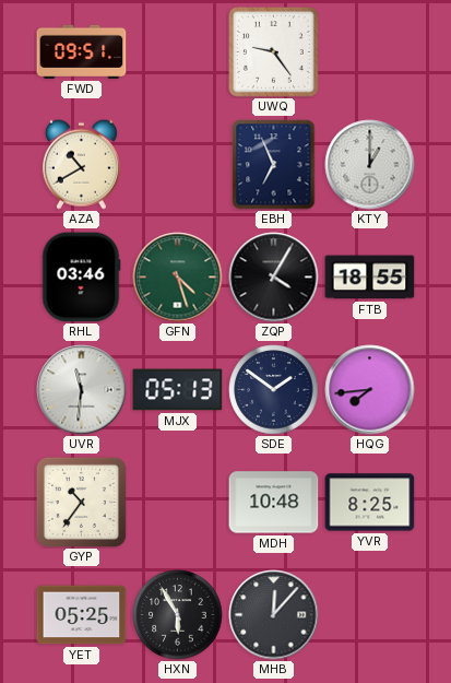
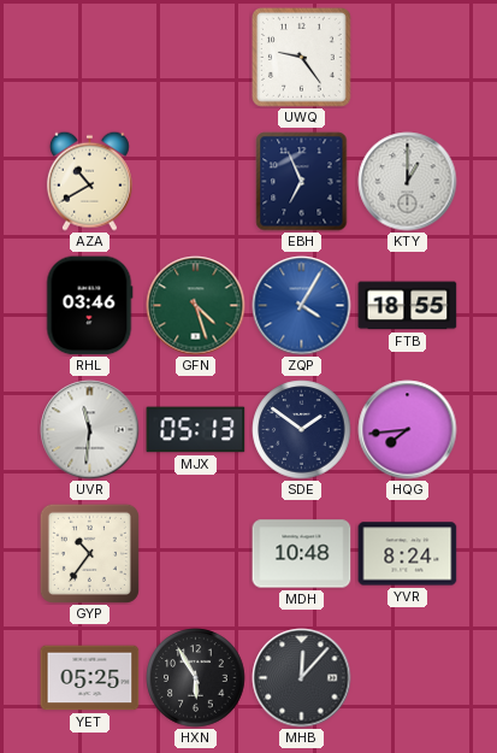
FWD: 09:51 -> none (82, 51)
ZQP dial: black -> blue (302, 306)
YVR: 8:25 -> 8:24 (408, 554)
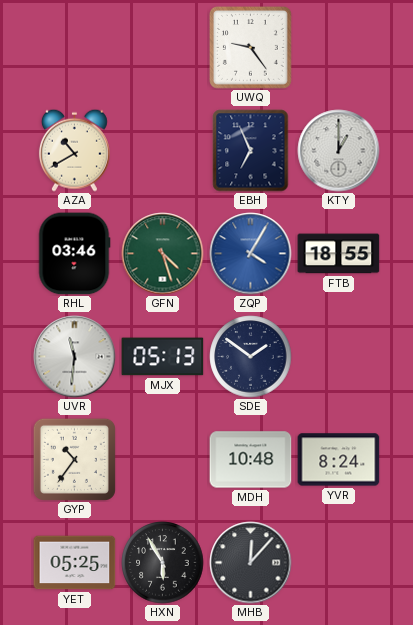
HQG: 7:44 -> none (408, 430)
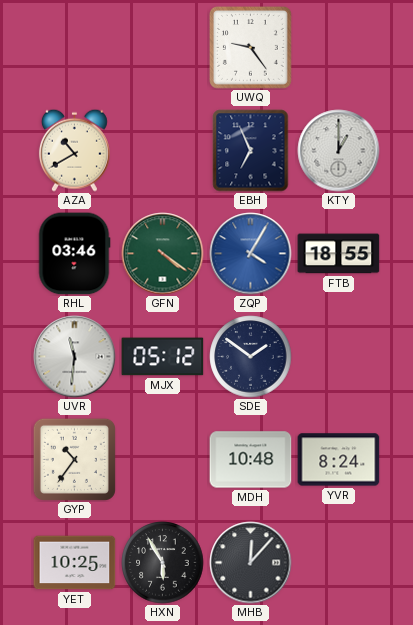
GFN: 4:27 -> 4:21 (163, 254)
MJX: 05:13 -> 05:12 (163, 357)
YET: 05:25 -> 10:25 (75, 563)
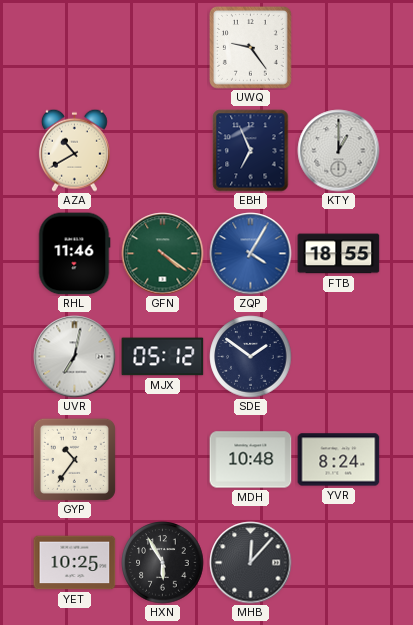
RHL: 03:46 -> 11:46 (74, 254)
UVR: 11:31 -> 7:02 (75, 357)
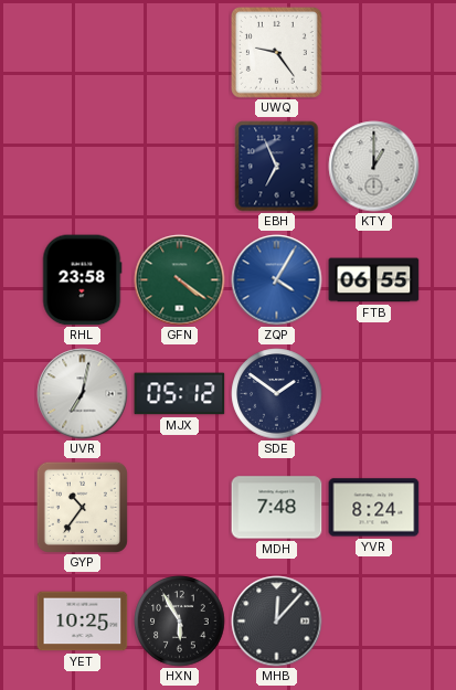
AZA: 10:40 -> none (74, 150)
RHL: 11:46 -> 23:58 (82, 280)
FTB: 18:55 -> 06:55 (374, 280)
MDH: 10:48 -> 7:48 (277, 508)
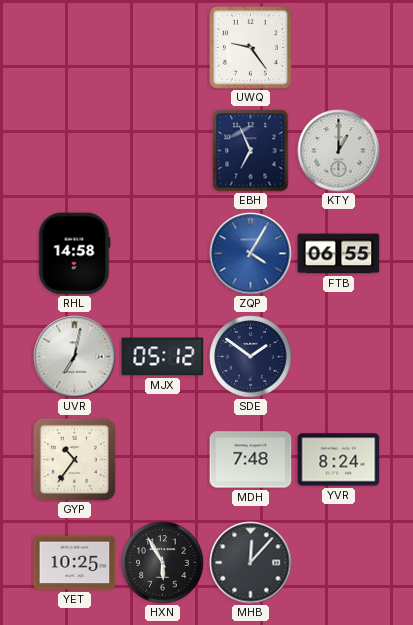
RHL: 23:58 -> 14:58 (74, 254)
GFN: 4:21 -> none (180, 280)
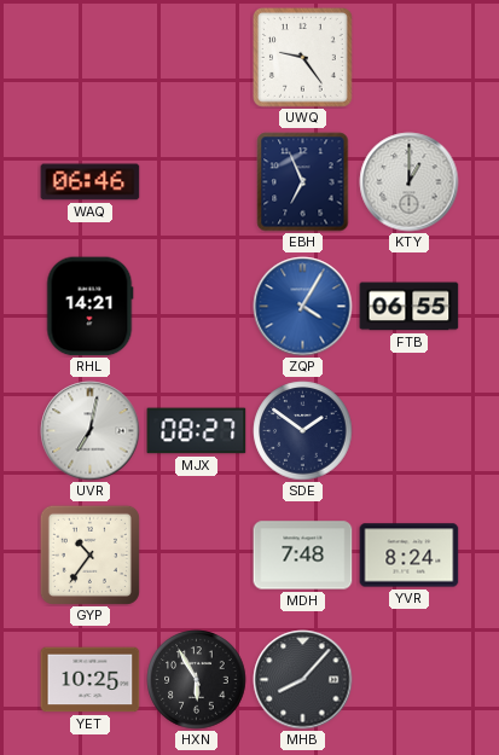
WAQ: none -> 06:46 (91, 182)
RHL: 14:58 -> 14:21 (89, 307)
MJX: 05:12 -> 08:27 (197, 431)
MHB: 12:07 -> 8:07 (303, 680)
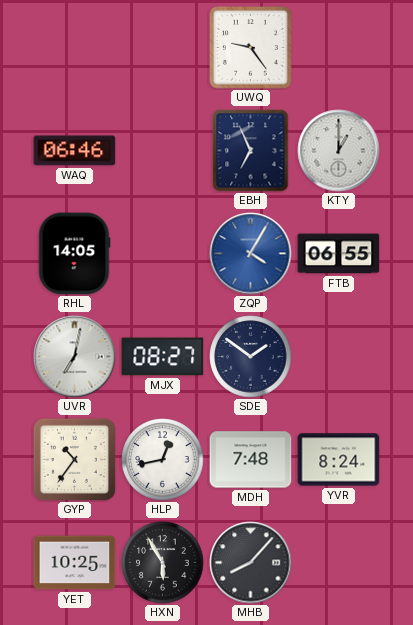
RHL: 14:21 -> 14:05 (74, 254)
HLP: none -> 12:43 (163, 460)
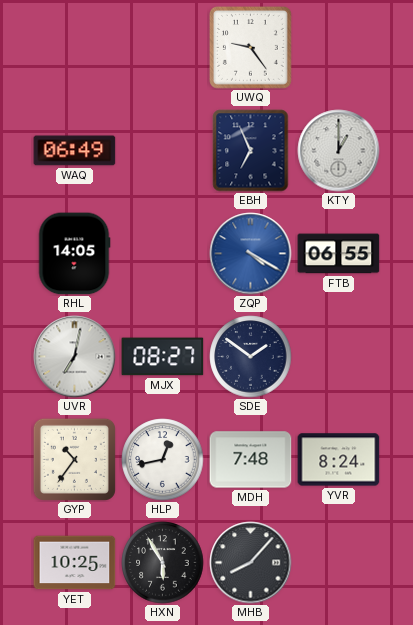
WAQ: 06:46 -> 06:49 (75, 151)
ZQP: 4:05 -> 4:20 (251, 254)
